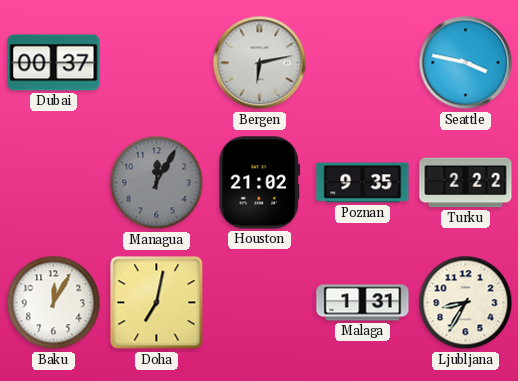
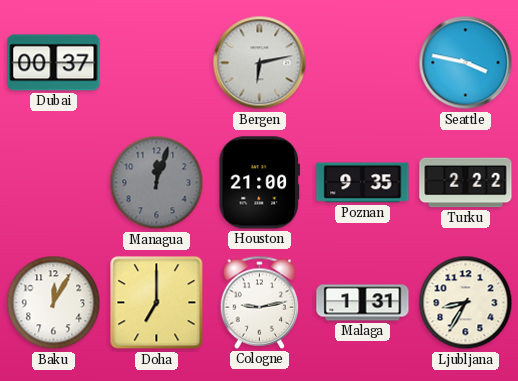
Managua: 12:05 -> 12:03 (157, 183)
Houston: 21:02 -> 21:00 (260, 183)
Doha: 7:02 -> 7:00 (157, 303)
Cologne: none -> 9:13 (260, 302)
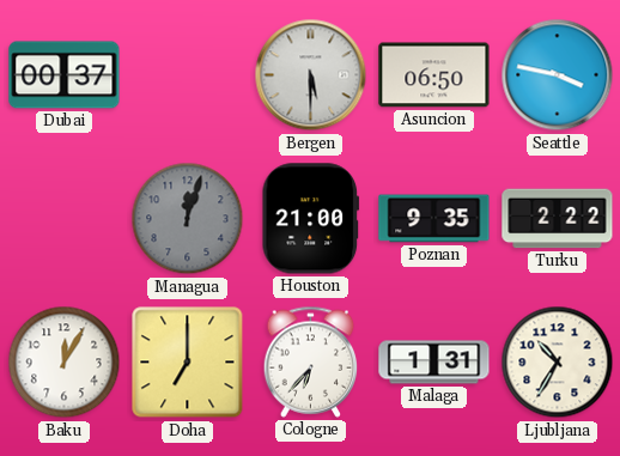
Bergen: 6:13 -> 5:30 (311, 75)
Asuncion: none -> 06:50 (434, 75)
Cologne: 9:13 -> 6:37 (311, 361)
Ljubljana: 8:35 -> 10:35 (558, 363)
